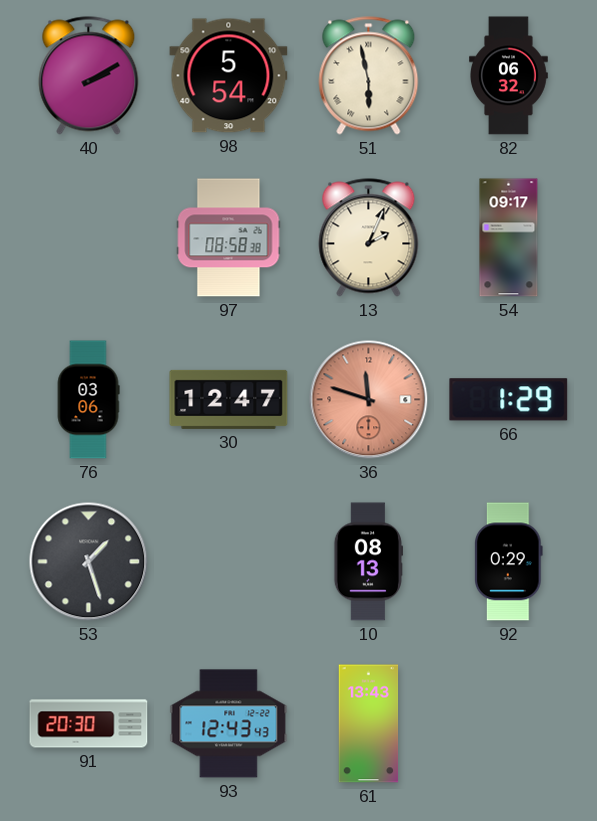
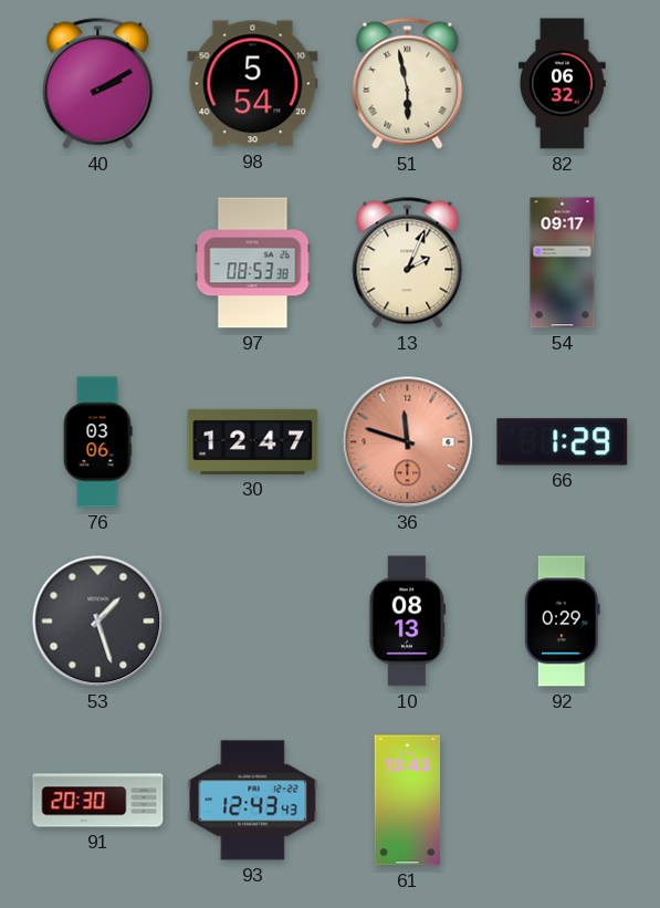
97: 08:58 -> 08:53 (253, 263)
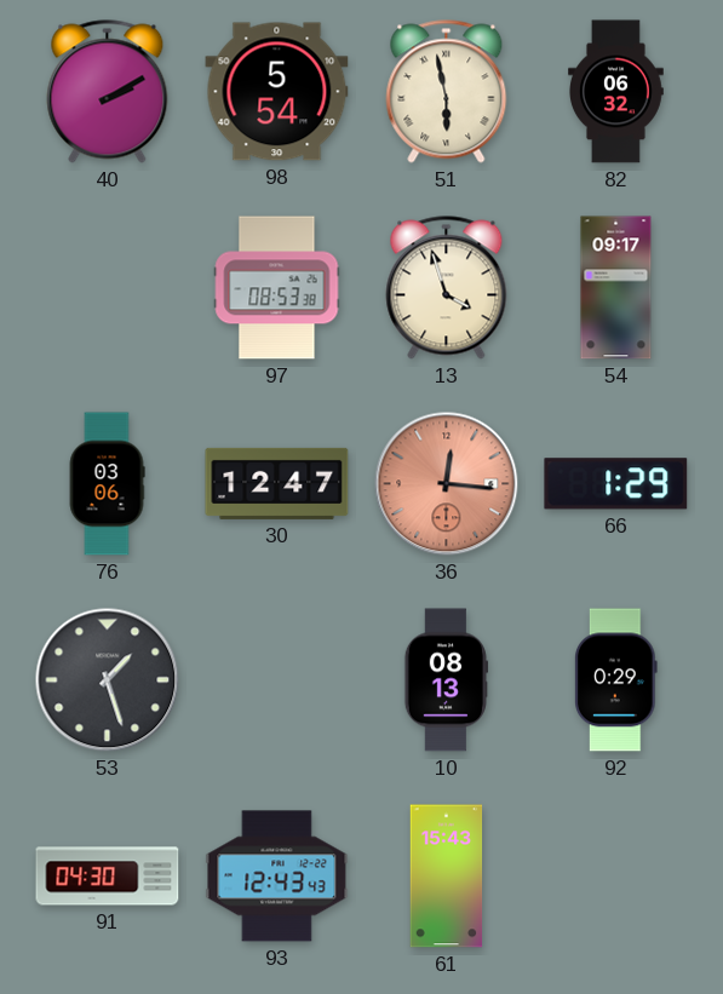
13: 2:04 -> 3:57 (447, 288)
36: 11:48 -> 12:16 (447, 484)
91: 20:30 -> 04:30 (108, 877)
61: 13:43 -> 15:43 (447, 877)
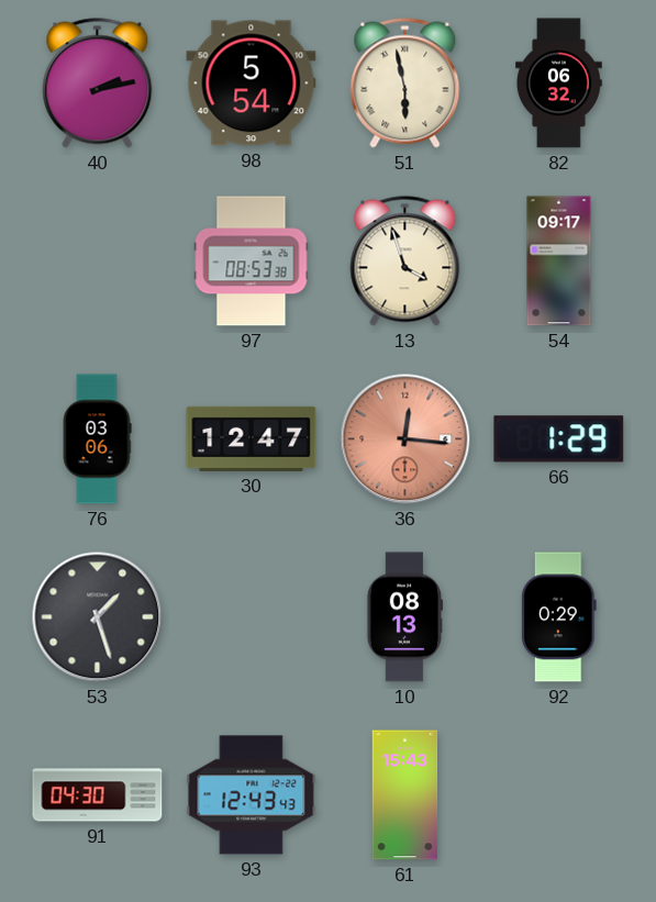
40: 2:10 -> 2:13 (98, 83)
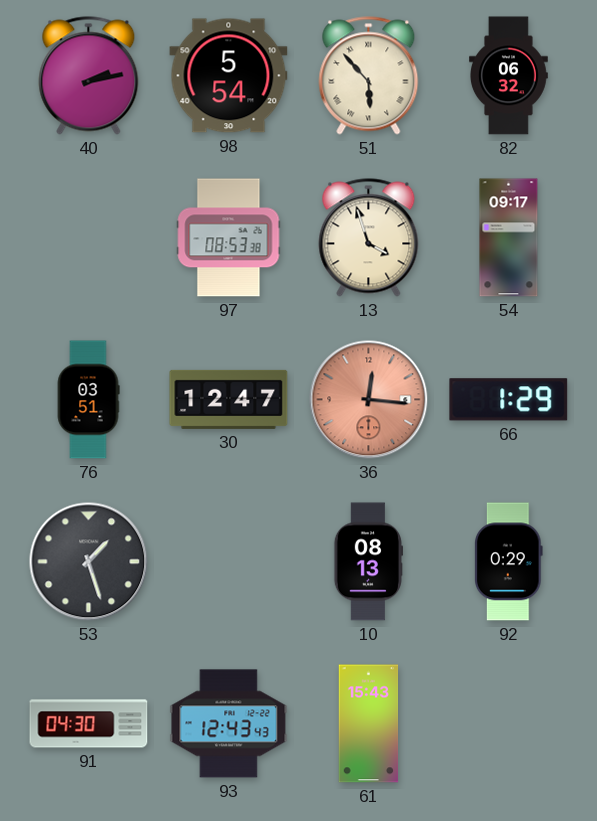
51: 5:58 -> 5:53 (369, 76)
76: 03:06 -> 03:51 (88, 400)
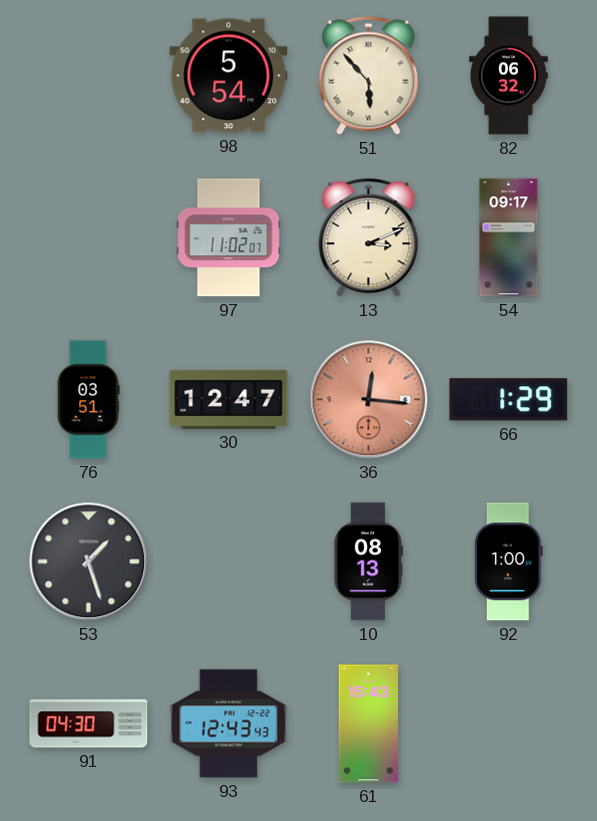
40: 2:13 -> none (89, 76)
97: 08:53 -> 11:02 (229, 238)
13: 3:57 -> 3:11 (369, 238)
92: 0:29 -> 1:00 (509, 562)
